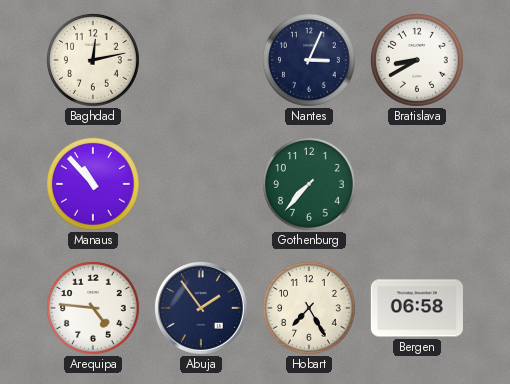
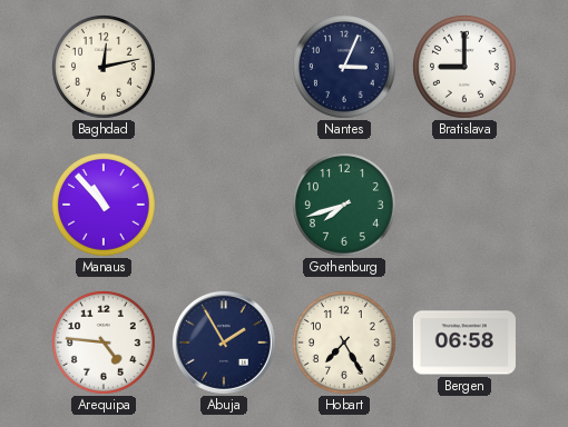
Bratislava: 8:40 -> 9:00 (464, 67)
Gothenburg: 7:37 -> 7:42 (344, 205)
Abuja: 1:54 -> 1:55 (224, 342)
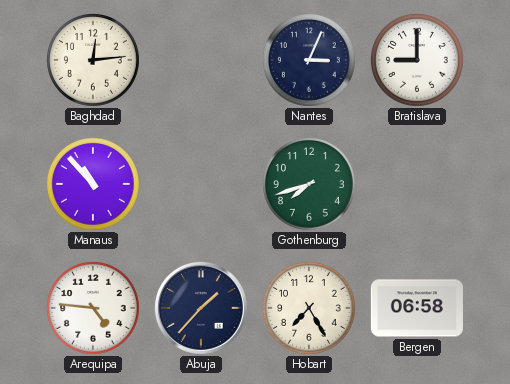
Baghdad: 12:13 -> 12:14 (93, 60)
Abuja: 1:55 -> 1:37 (201, 308)
